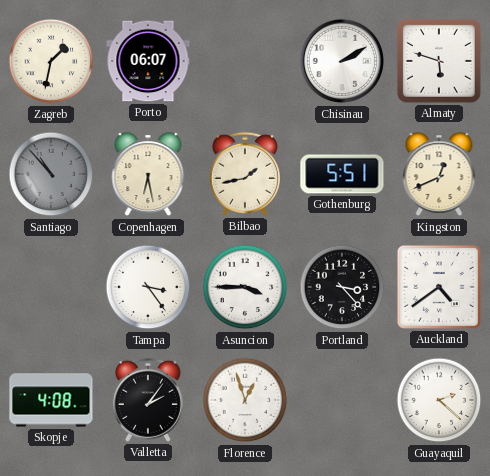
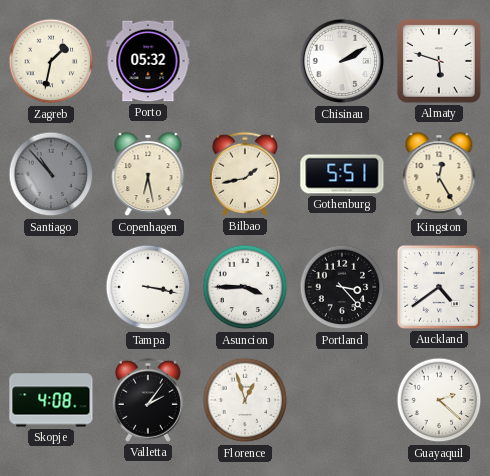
Porto: 06:07 -> 05:32 (148, 61)
Kingston: 12:41 -> 12:25 (439, 175)
Tampa: 3:24 -> 3:17 (148, 287)
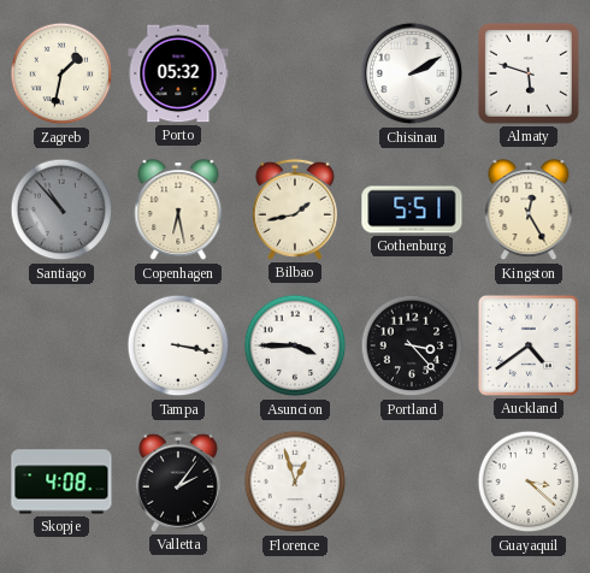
Guayaquil: 2:22 -> 3:22 (529, 482)
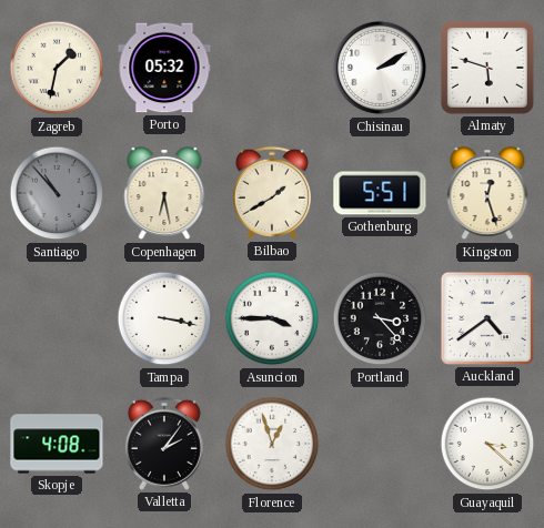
Bilbao: 1:43 -> 1:40 (272, 193)
Kingston: 12:25 -> 12:27 (487, 194)
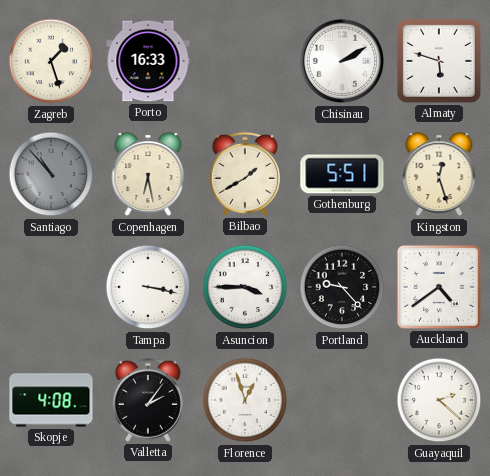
Zagreb: 1:32 -> 1:27 (51, 61)
Porto: 05:32 -> 16:33 (148, 61)
Portland: 3:23 -> 9:23 (342, 287)
Guayaquil: 3:22 -> 2:22 (439, 400)
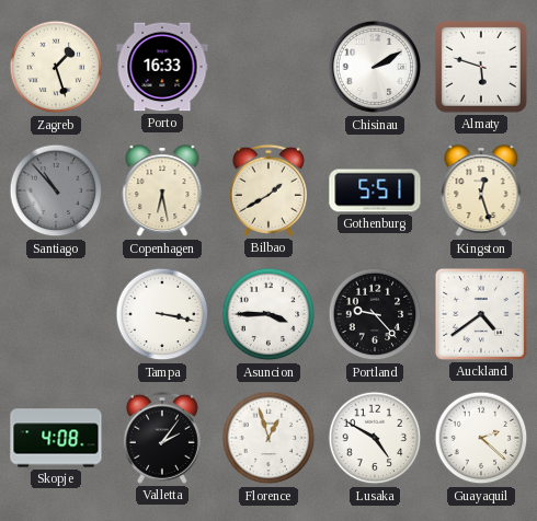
Lusaka: none -> 4:50 (375, 438)
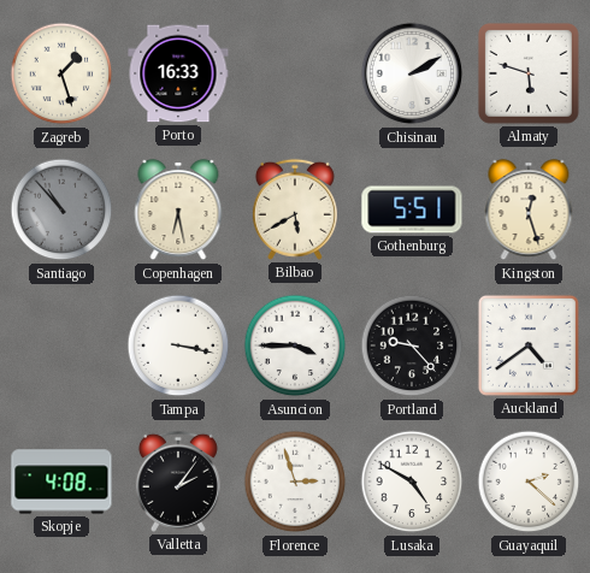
Bilbao: 1:40 -> 5:40 (295, 209)
Florence: 12:57 -> 2:57 (295, 482)
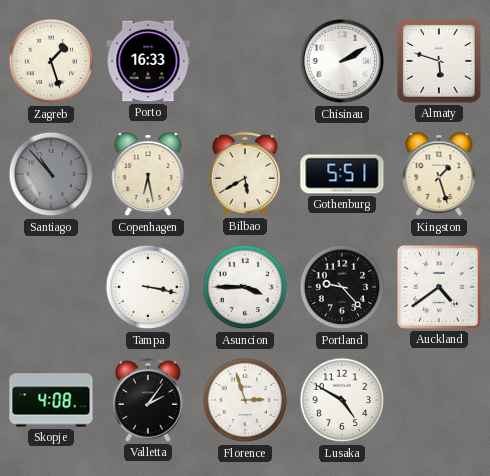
Kingston: 12:27 -> 1:27 (439, 175)
Guayaquil: 2:22 -> none (529, 482)
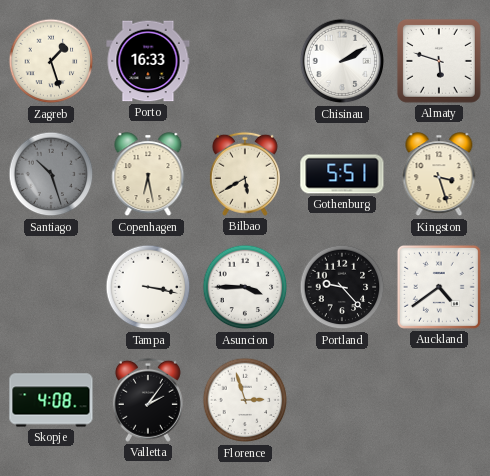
Santiago: 10:53 -> 10:27 (51, 174)
Kingston: 1:27 -> 3:27 (439, 175)
Lusaka: 4:50 -> none (342, 400)
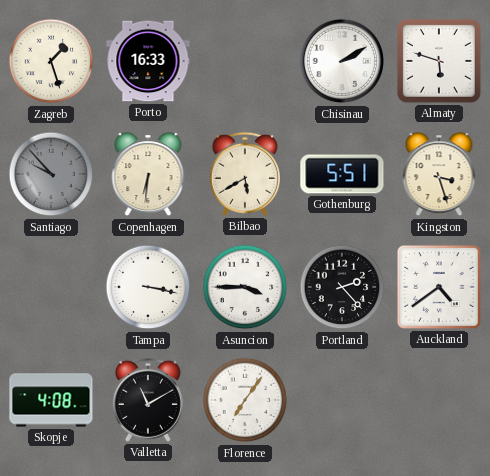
Santiago: 10:27 -> 9:53 (51, 174)
Copenhagen: 6:28 -> 6:31 (148, 175)
Portland: 9:23 -> 2:23 (342, 287)
Valletta: 2:06 -> 11:10 (148, 400)
Florence: 2:57 -> 7:06 (245, 400)
